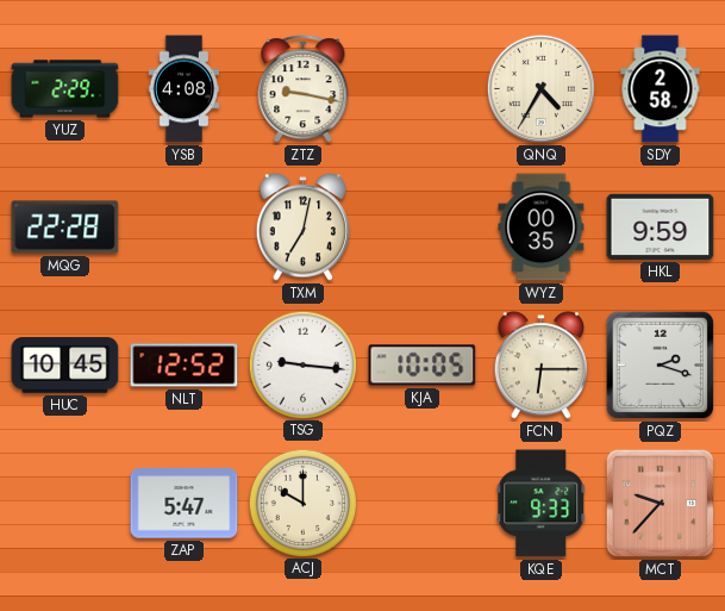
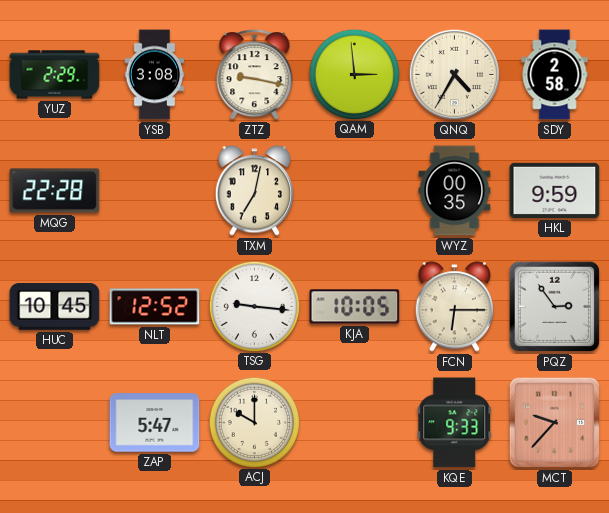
YSB: 4:08 -> 3:08 (155, 75)
QAM: none -> 2:59 (354, 74)
PQZ: 2:18 -> 2:54 (555, 307)
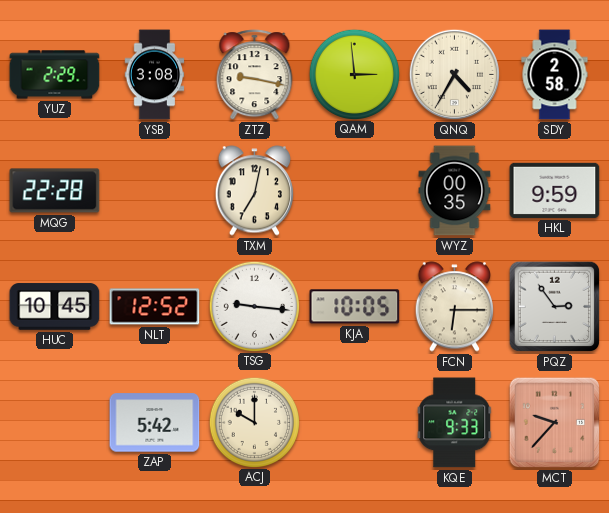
ZAP: 5:47 -> 5:42 (155, 423)
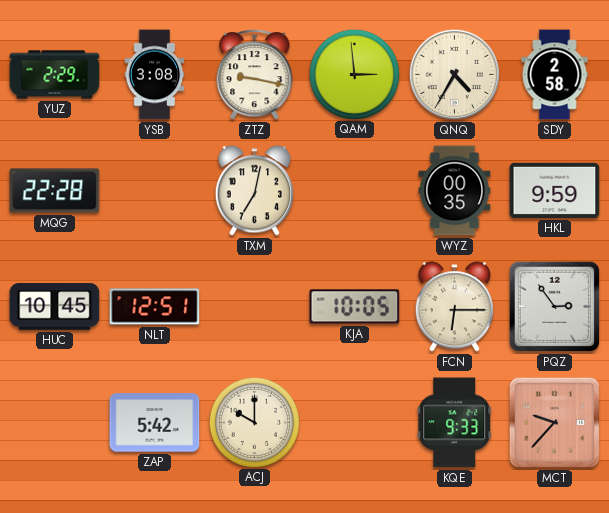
NLT: 12:52 -> 12:51 (155, 307)
TSG: 9:16 -> none (254, 306)
